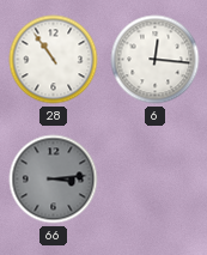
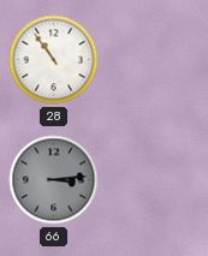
6: 12:16 -> none (156, 60)
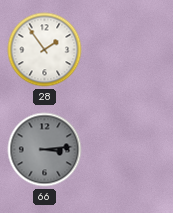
28: 10:54 -> 1:54 (45, 50)
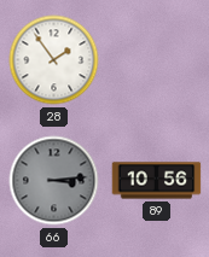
89: none -> 10:56 (157, 181)
